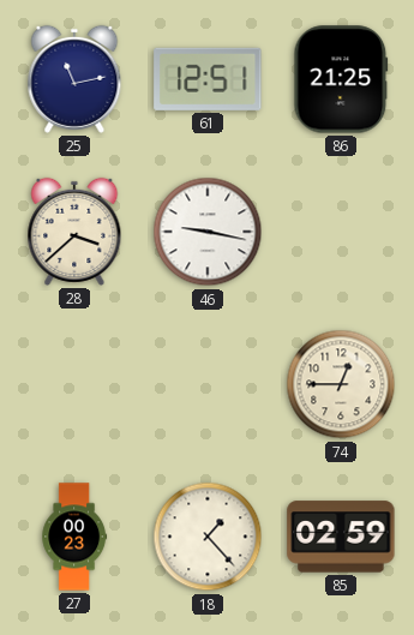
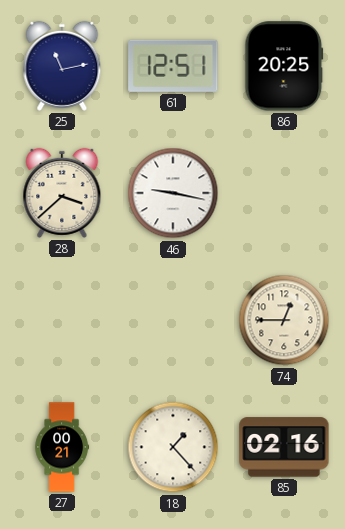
86: 21:25 -> 20:25 (284, 66)
27: 00:23 -> 00:21 (62, 447)
85: 02:59 -> 02:16 (284, 447)
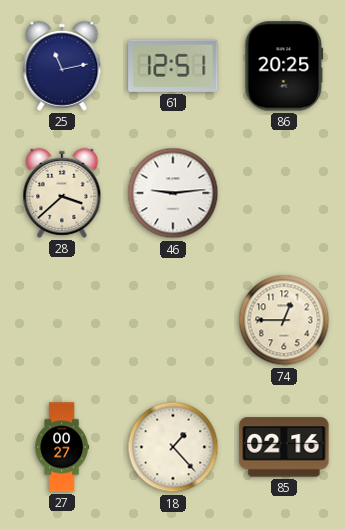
46: 9:17 -> 9:14 (173, 193)
27: 00:21 -> 00:27 (62, 447)
